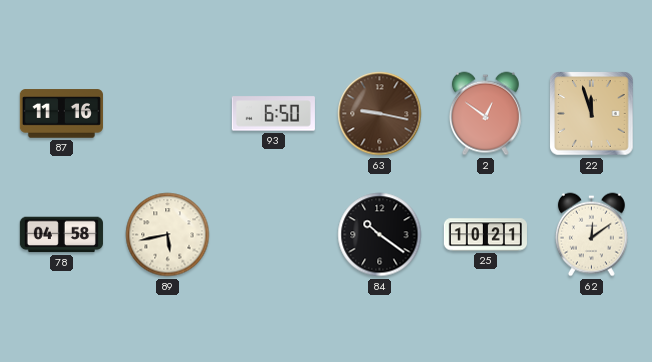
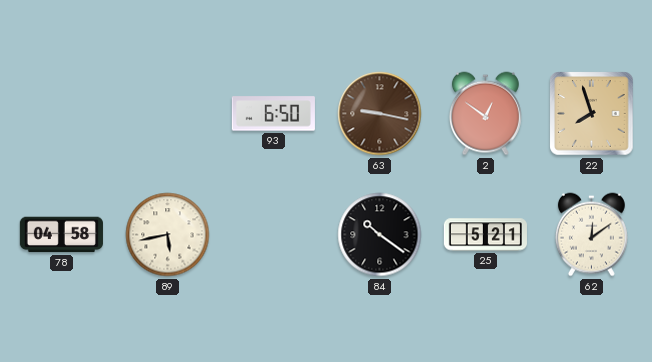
87: 11:16 -> none (61, 114)
22: 11:57 -> 7:57 (592, 114)
25: 10:21 -> 5:21 (485, 235)
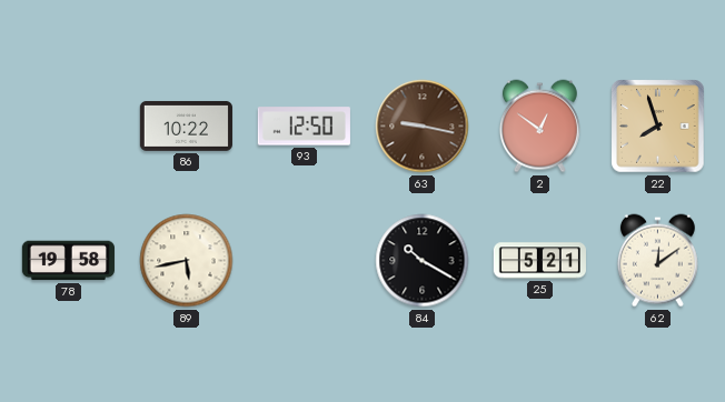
86: none -> 10:22 (186, 125)
93: 6:50 -> 12:50 (304, 127)
78: 04:58 -> 19:58 (68, 261)
84: 10:21 -> 10:20 (423, 261)
